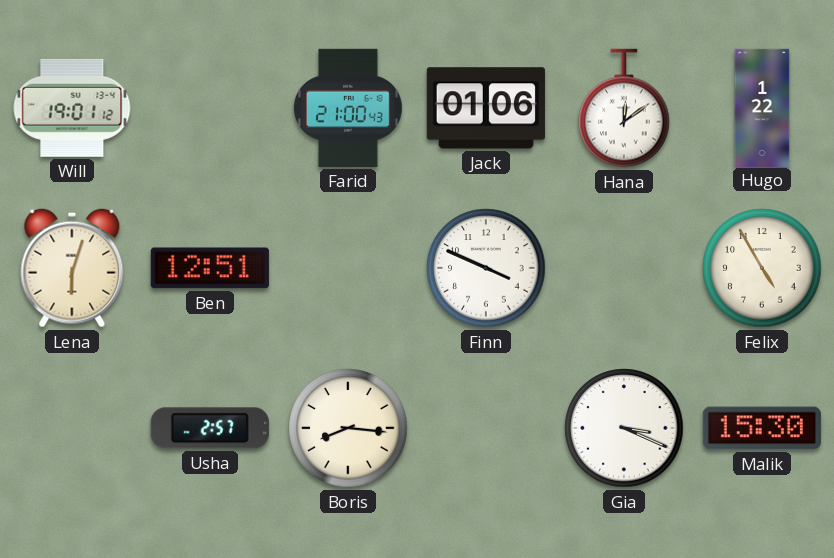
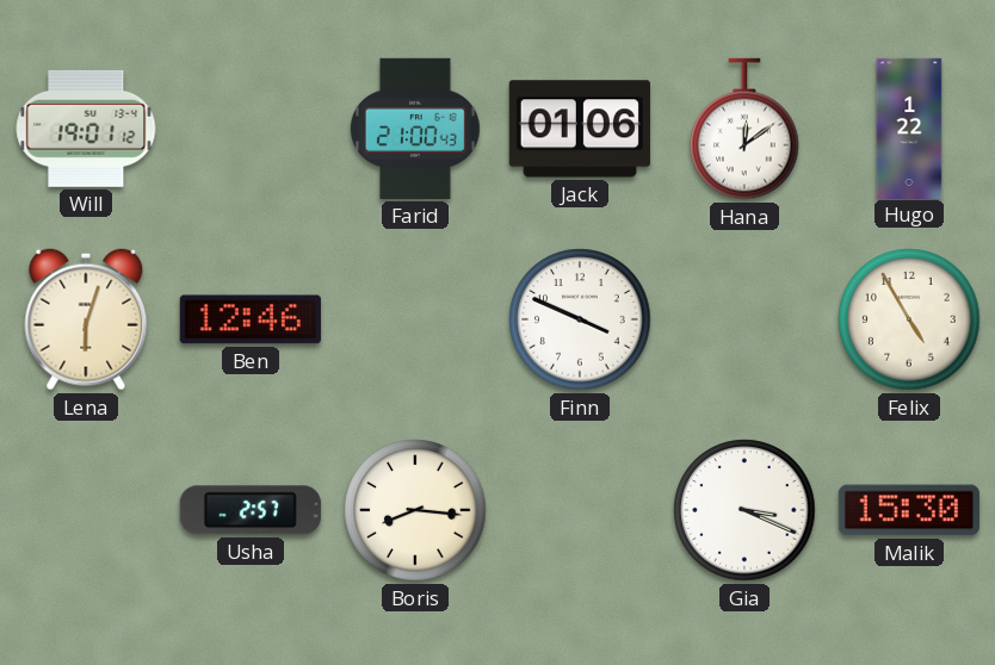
Ben: 12:51 -> 12:46 (251, 319)
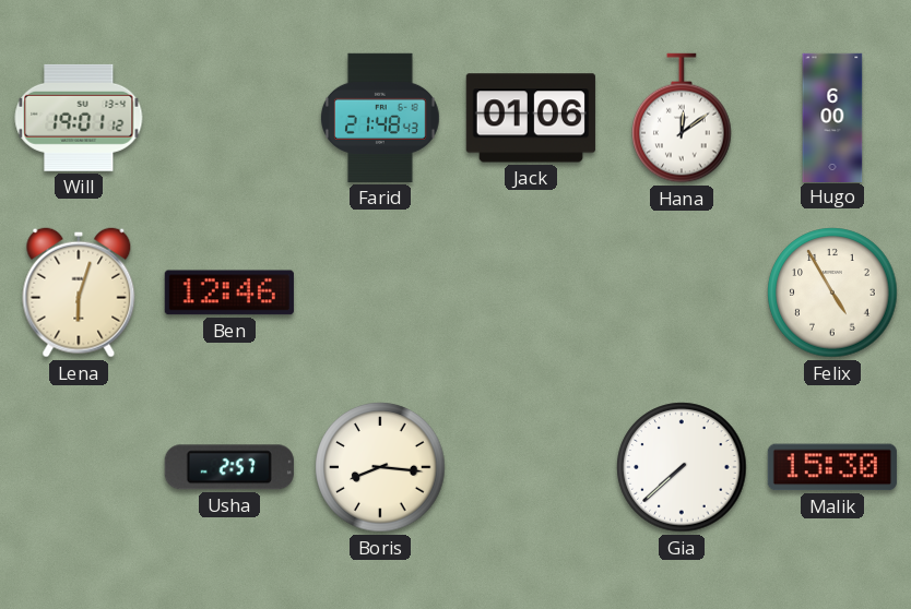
Farid: 21:00 -> 21:48 (380, 118)
Hugo: 1:22 -> 6:00 (832, 117)
Finn: 3:49 -> none (580, 319)
Gia: 3:19 -> 7:38 (682, 467)
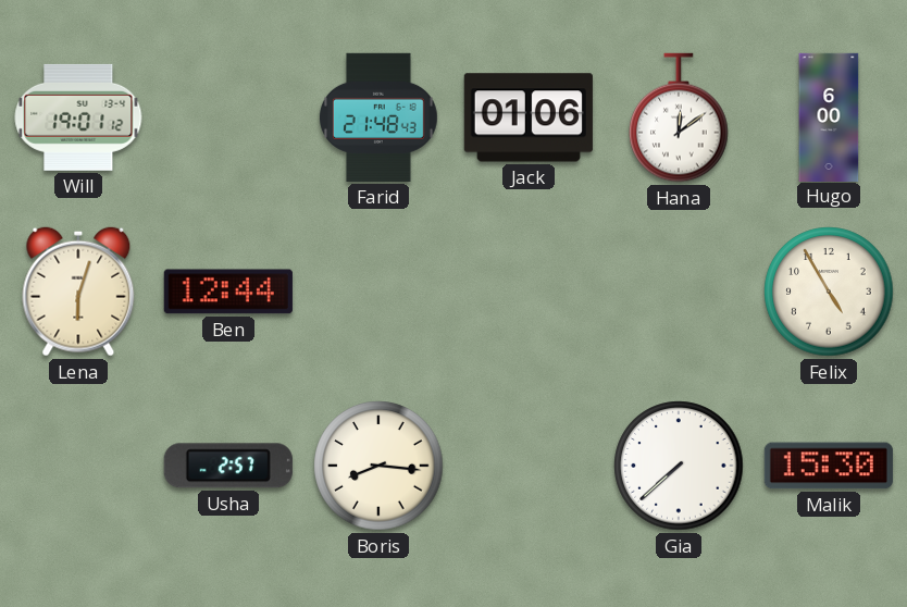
Ben: 12:46 -> 12:44 (228, 292)
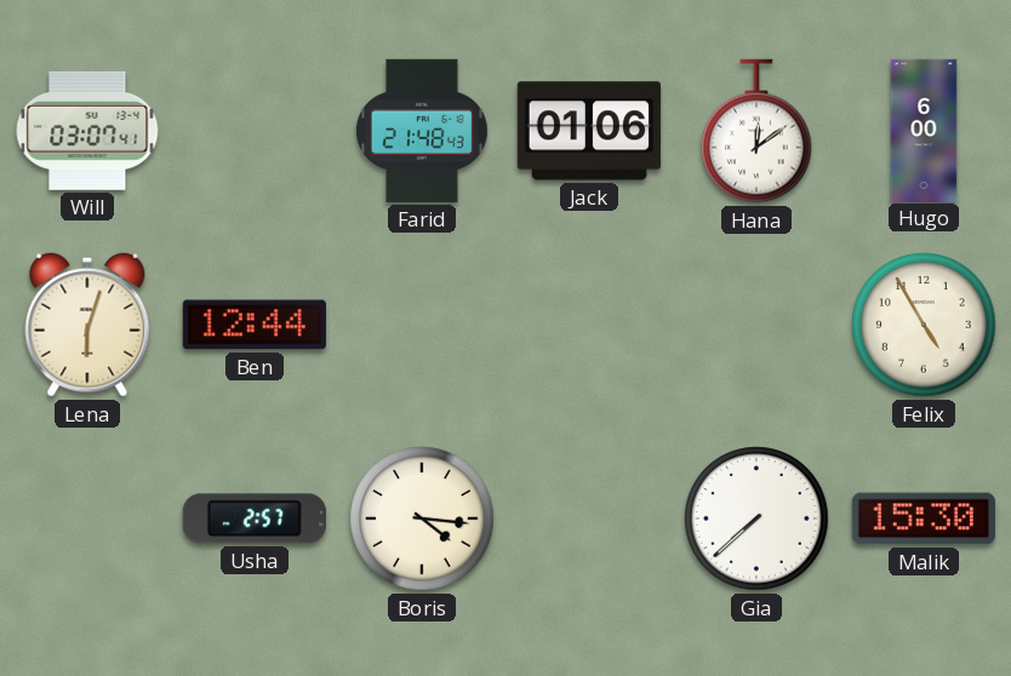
Will: 19:01 -> 03:07 (87, 131)
Boris: 8:16 -> 4:16 (422, 519)
